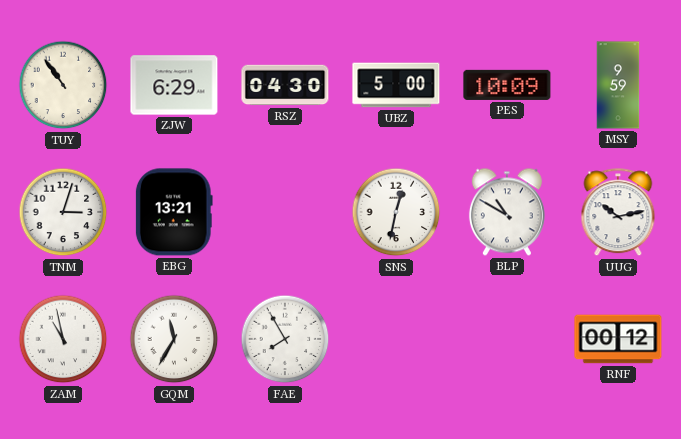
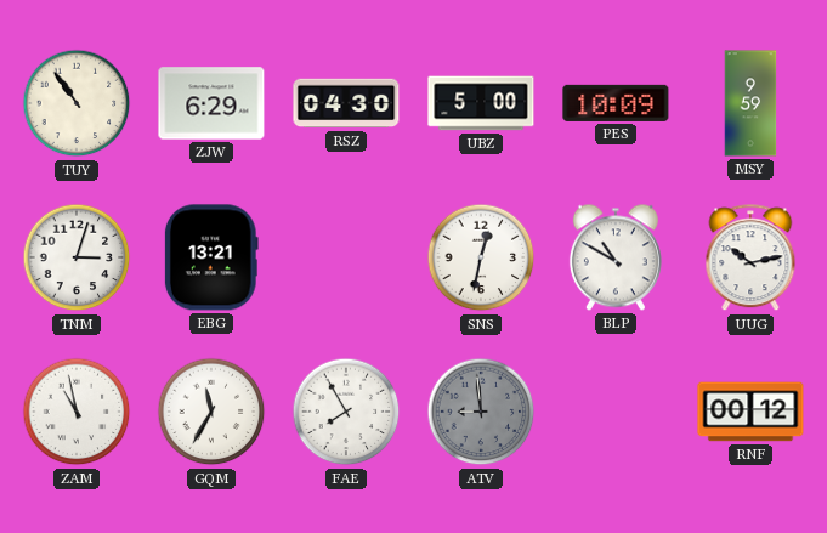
ATV: none -> 8:59 (481, 412)
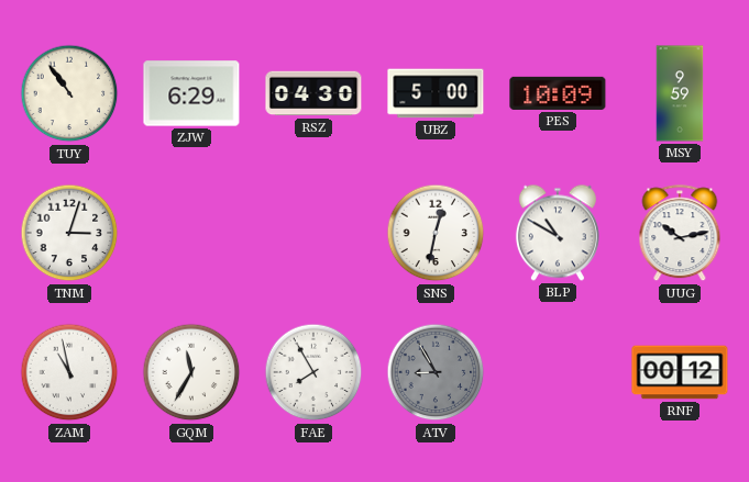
EBG: 13:21 -> none (211, 257)
ATV: 8:59 -> 8:55 (436, 372)
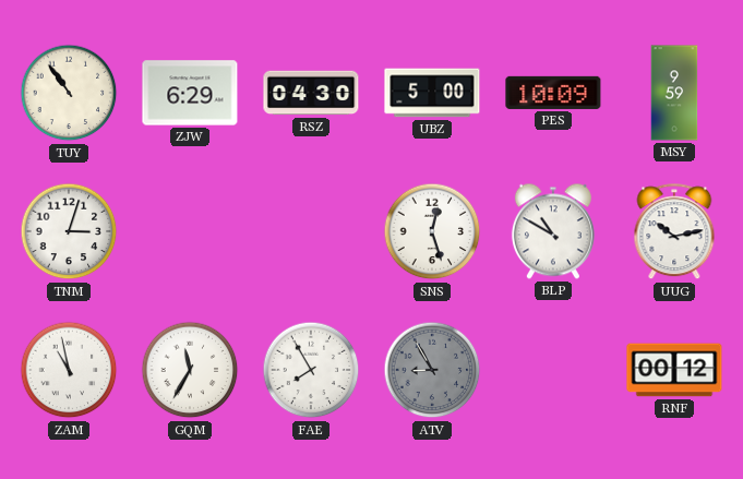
SNS: 12:32 -> 12:27 (432, 231)
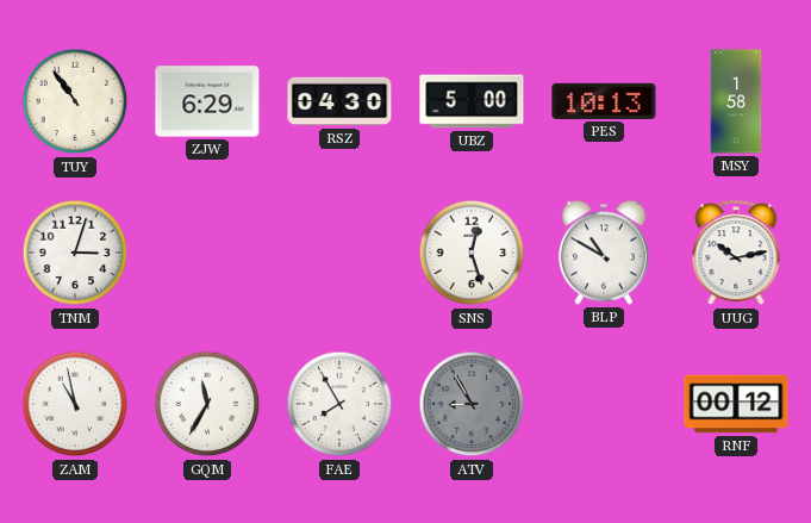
PES: 10:09 -> 10:13 (604, 101)
MSY: 9:59 -> 1:58 (736, 101)
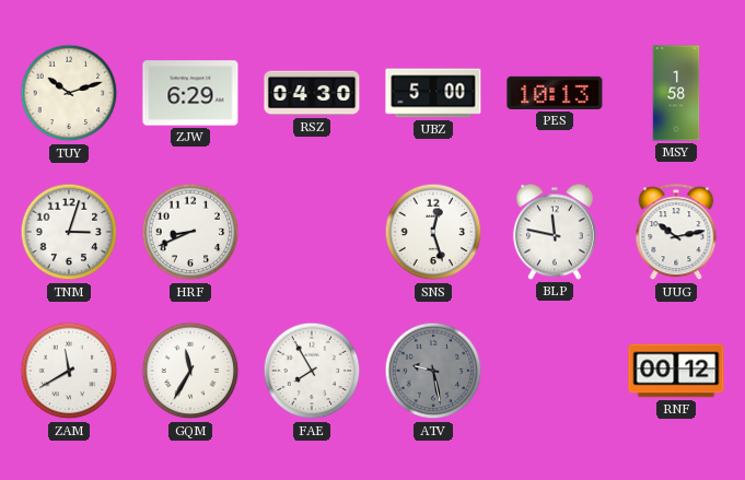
TUY: 10:54 -> 10:12 (69, 93)
HRF: none -> 8:41 (190, 232)
BLP: 10:50 -> 11:47 (555, 232)
ZAM: 10:58 -> 11:40 (69, 371)
ATV: 8:55 -> 9:28 (433, 371)
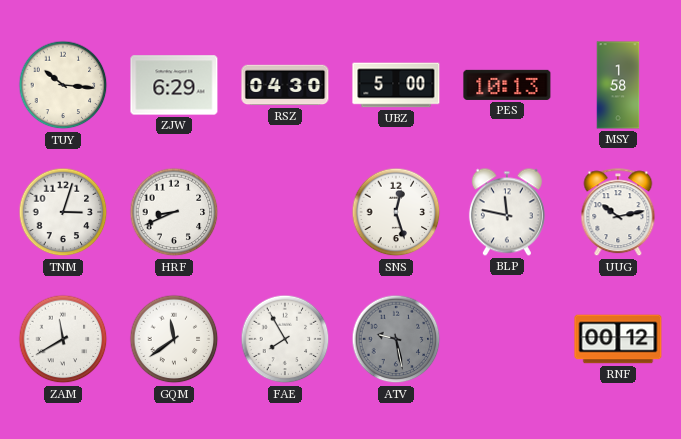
TUY: 10:12 -> 10:16 (63, 85)
GQM: 11:35 -> 11:39 (174, 339)
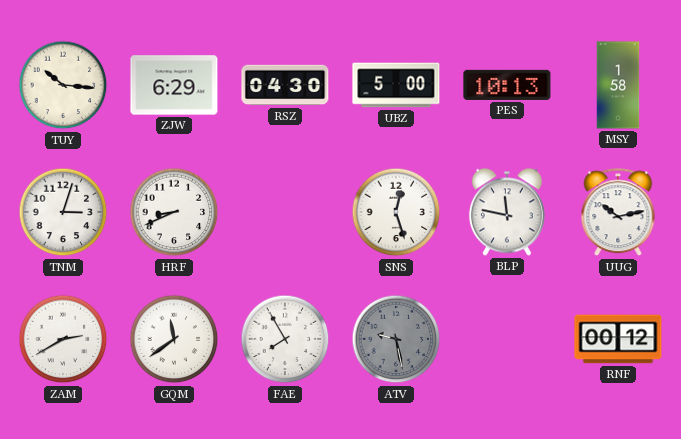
ZAM: 11:40 -> 2:40 (63, 339)
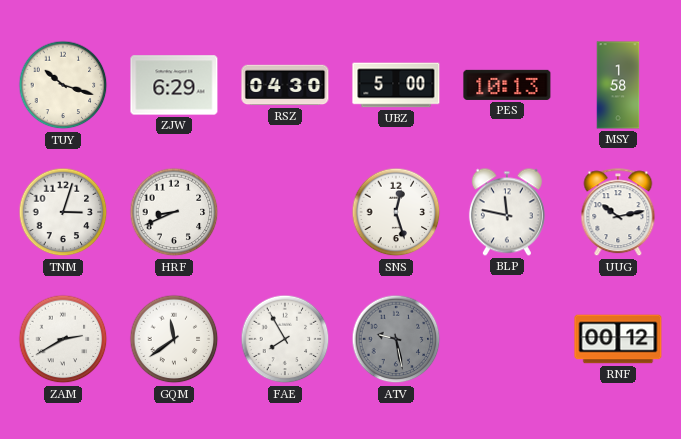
TUY: 10:16 -> 10:18 (63, 85)
